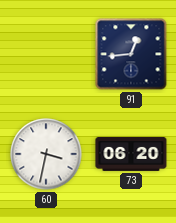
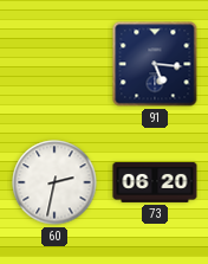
91: 12:44 -> 5:16 (155, 64)
60: 3:32 -> 2:32 (54, 182)
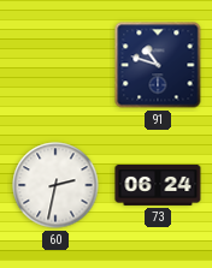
91: 5:16 -> 10:48 (158, 65)
73: 06:20 -> 06:24 (158, 185)
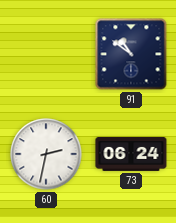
91: 10:48 -> 10:51 (131, 54)
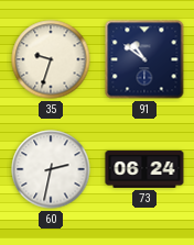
35: none -> 9:33 (51, 59)
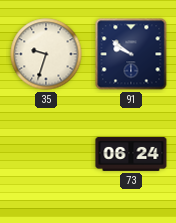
91: 10:51 -> 9:51 (131, 54)
60: 2:32 -> none (51, 169)
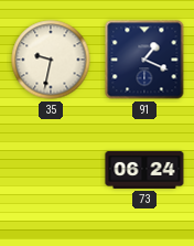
35: 9:33 -> 9:32 (51, 60)
91: 9:51 -> 1:19 (144, 60)
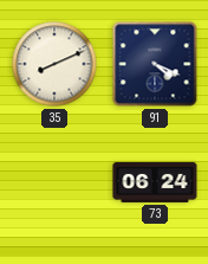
35: 9:32 -> 8:11 (54, 64)
91: 1:19 -> 4:19 (155, 64)
